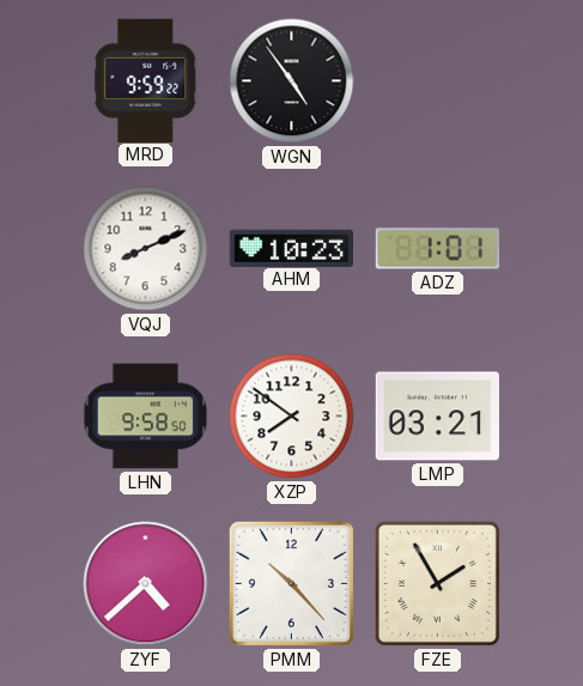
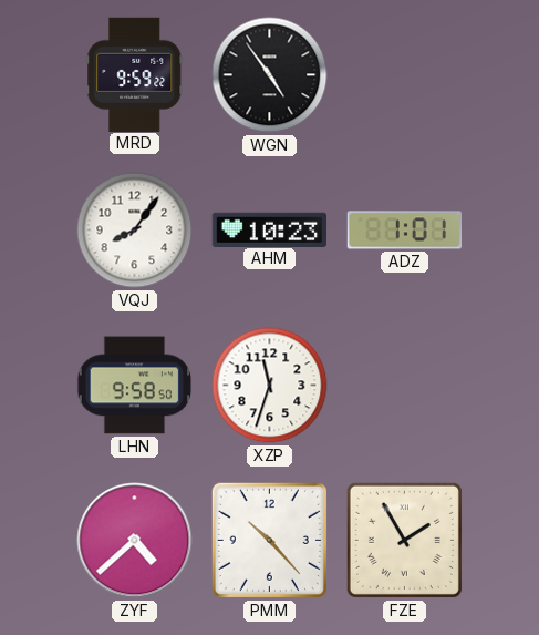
VQJ: 8:11 -> 8:06 (135, 231)
XZP: 7:51 -> 11:33 (270, 386)
LMP: 03:21 -> none (438, 417)
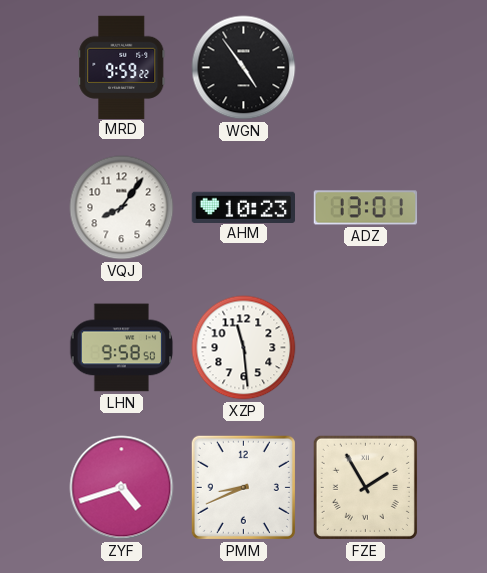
ADZ: 1:01 -> 13:01 (366, 208)
XZP: 11:33 -> 11:29 (244, 348)
ZYF: 4:38 -> 4:42 (122, 488)
PMM: 10:23 -> 8:41 (243, 487)
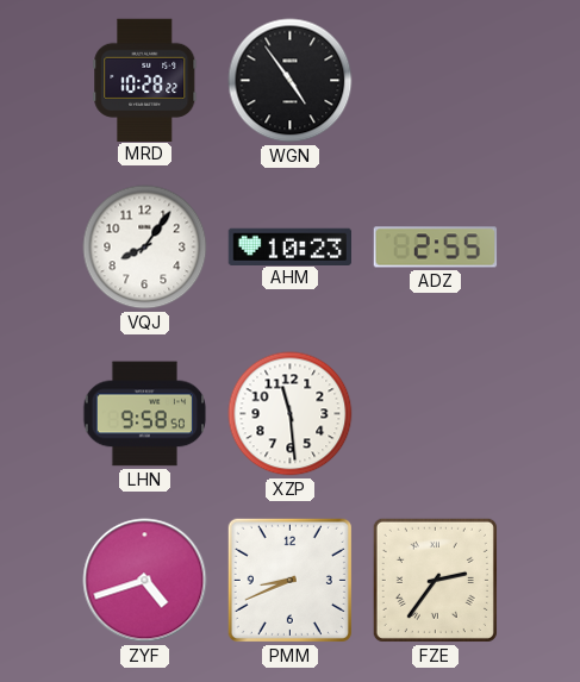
MRD: 9:59 -> 10:28 (145, 80)
ADZ: 13:01 -> 2:55 (436, 248)
FZE: 1:55 -> 2:36 (435, 580)
